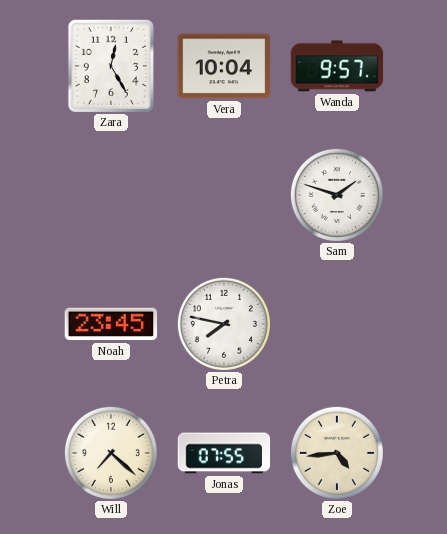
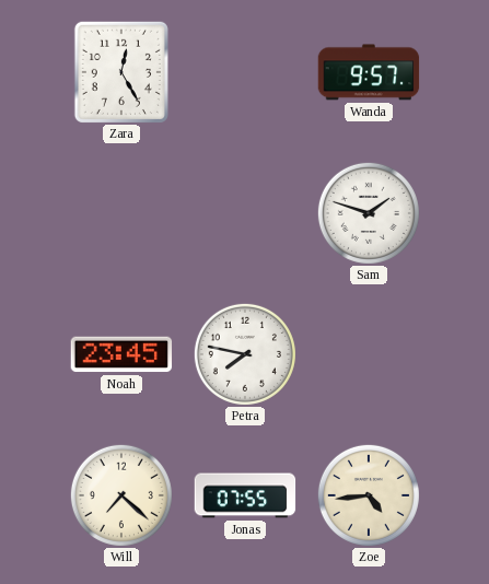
Vera: 10:04 -> none (224, 66)
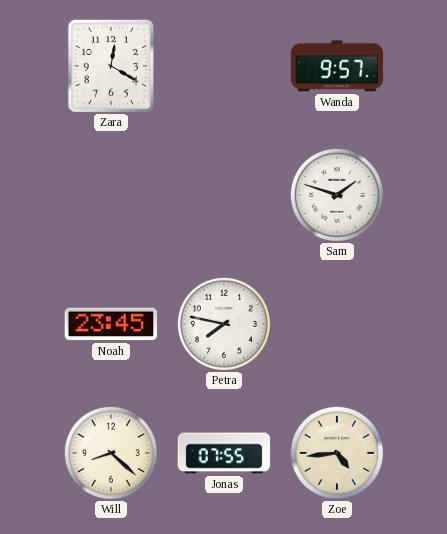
Zara: 12:25 -> 12:20 (111, 66)
Will: 7:22 -> 8:22 (111, 453)
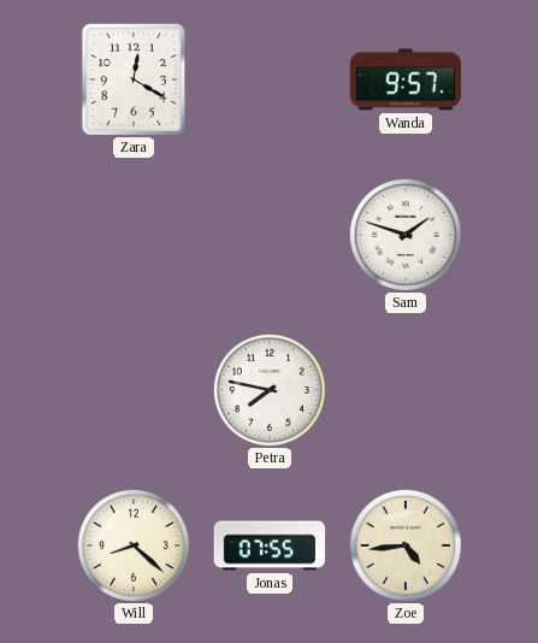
Noah: 23:45 -> none (111, 324)
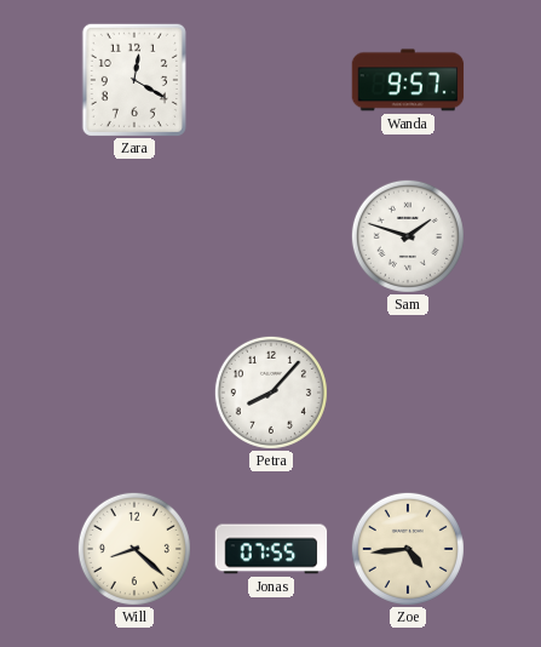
Petra: 7:47 -> 8:07 (271, 393)
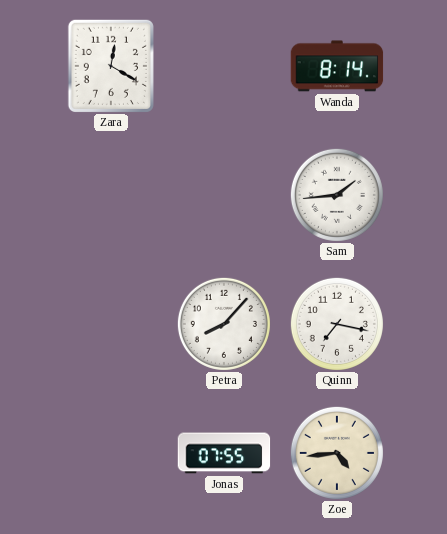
Wanda: 9:57 -> 8:14 (337, 66)
Sam: 1:48 -> 1:44 (337, 195)
Quinn: none -> 7:17 (337, 324)
Will: 8:22 -> none (134, 549)
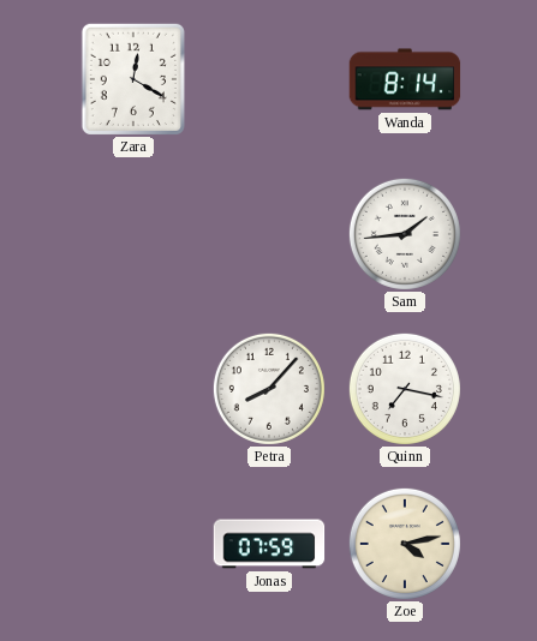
Jonas: 07:55 -> 07:59 (269, 544)
Zoe: 4:44 -> 4:13 (405, 544)
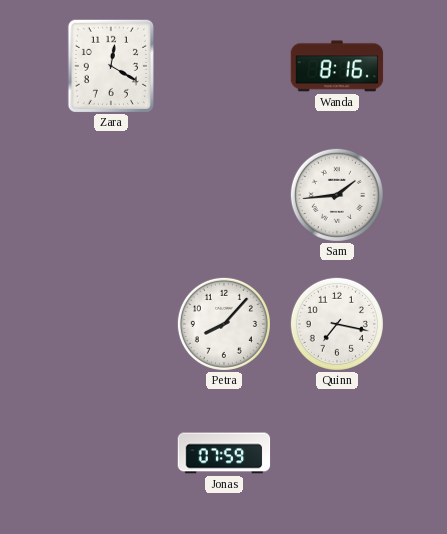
Wanda: 8:14 -> 8:16 (337, 66)
Zoe: 4:13 -> none (405, 544)
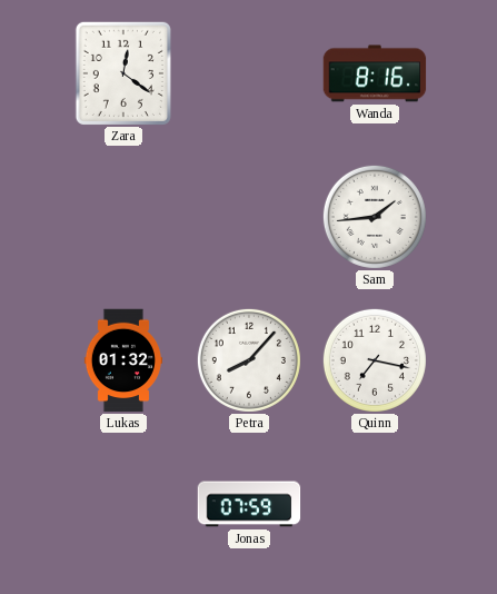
Zara: 12:20 -> 12:21 (123, 73)
Lukas: none -> 01:32 (122, 360)
